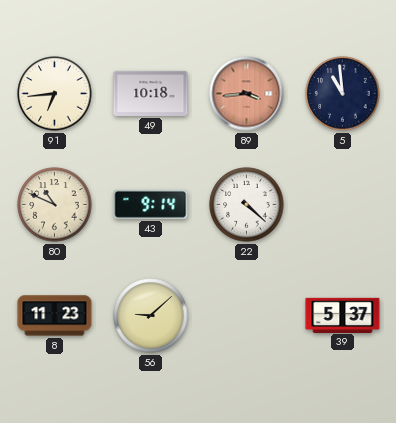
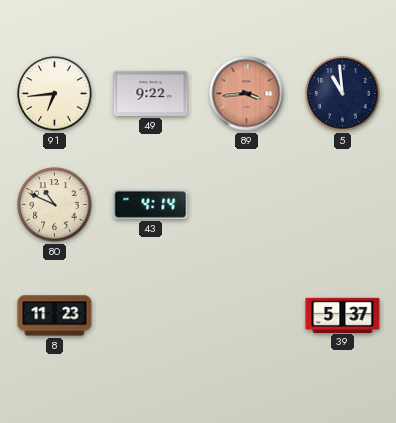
49: 10:18 -> 9:22 (151, 93)
43: 9:14 -> 4:14 (151, 204)
22: 4:22 -> none (247, 205)
56: 9:08 -> none (151, 316)
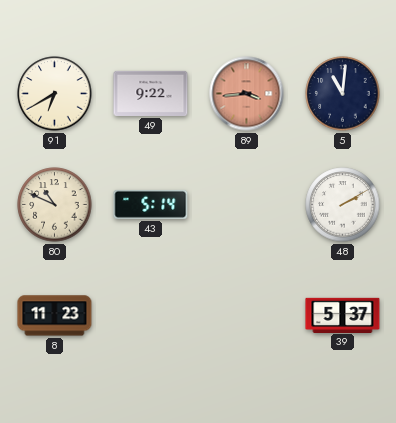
91: 6:44 -> 6:40 (55, 94)
5: 10:59 -> 11:01 (343, 94)
43: 4:14 -> 5:14 (151, 204)
48: none -> 2:10 (343, 205)
